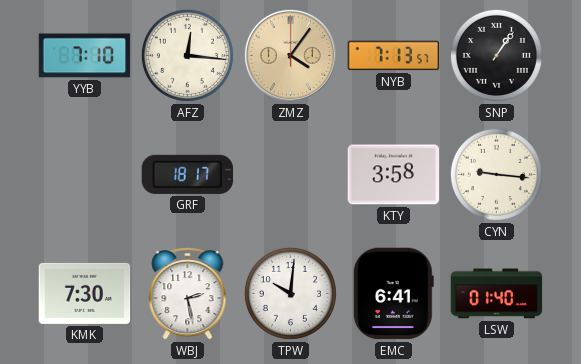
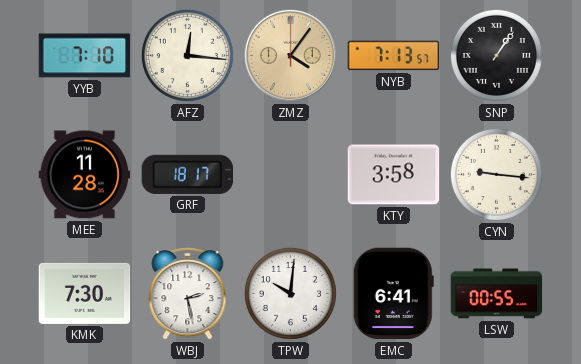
MEE: none -> 11:28 (85, 175)
LSW: 01:40 -> 00:55 (497, 294)
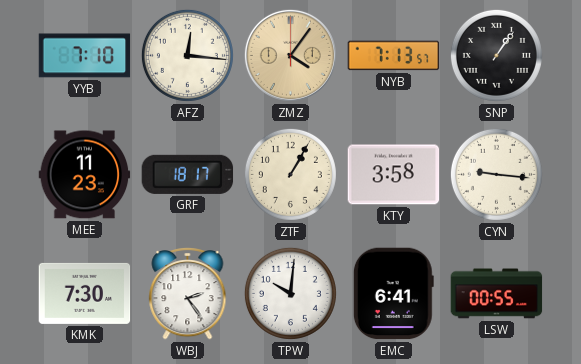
MEE: 11:28 -> 11:23 (85, 175)
ZTF: none -> 1:05 (290, 174)
WBJ: 2:28 -> 2:24 (188, 293)
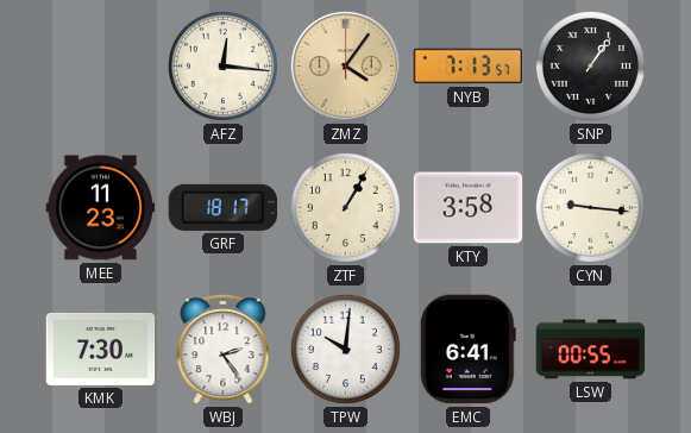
YYB: 7:10 -> none (85, 56)
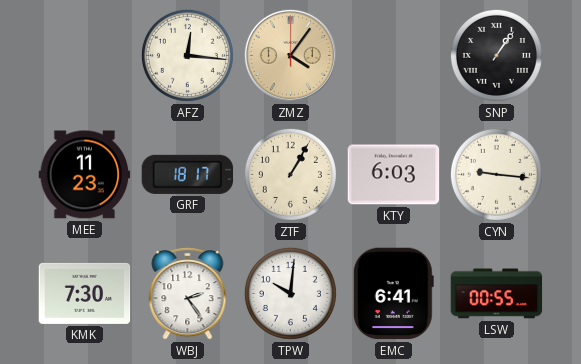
NYB: 7:13 -> none (469, 67)
KTY: 3:58 -> 6:03 (394, 175)
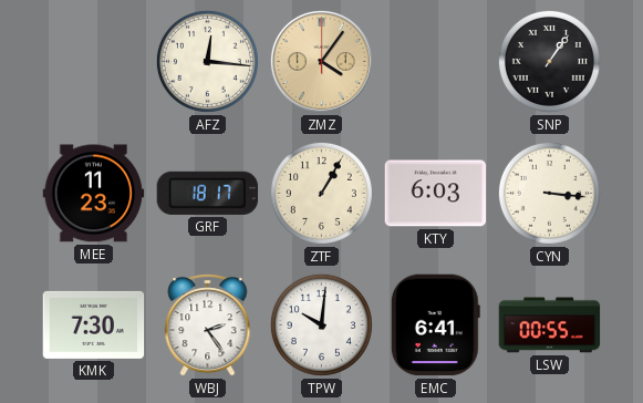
CYN: 9:16 -> 3:16 (549, 193)
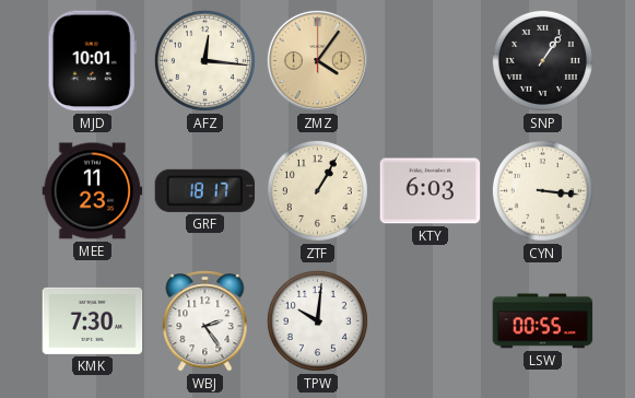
MJD: none -> 10:01 (92, 61)
EMC: 6:41 -> none (435, 325)
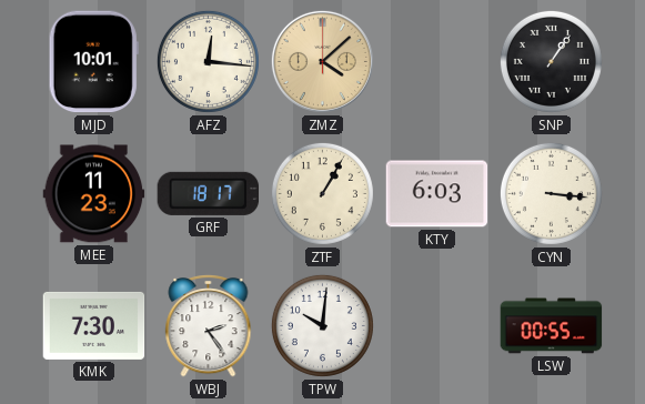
ZMZ: 4:06 -> 4:08 (322, 61)
